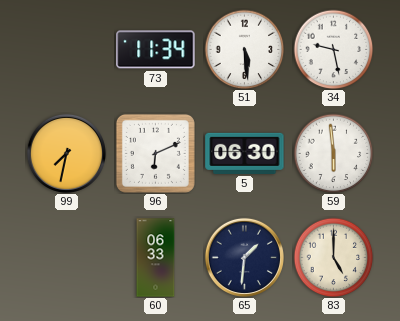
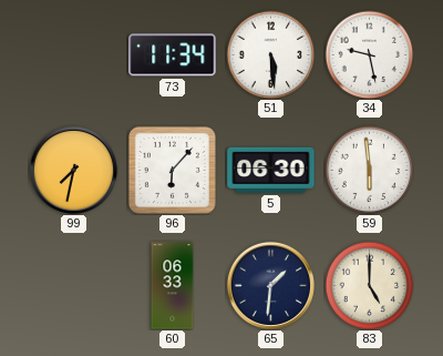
96: 6:11 -> 6:07 (172, 170)
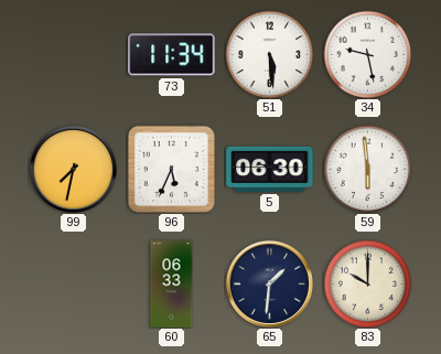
96: 6:07 -> 5:34 (171, 169)
83: 5:00 -> 10:00 (367, 283)
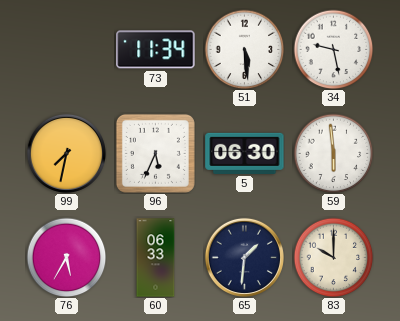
76: none -> 5:35 (66, 257)
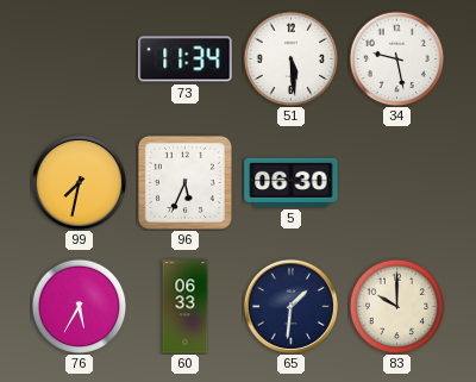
59: 5:59 -> none (333, 153)
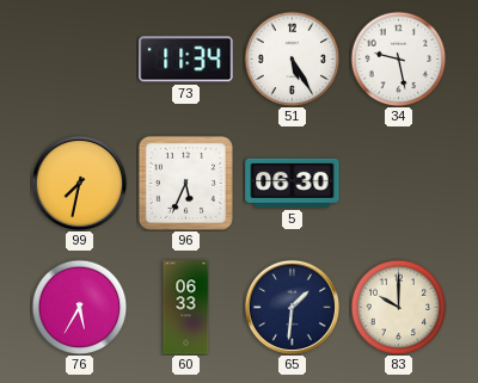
51: 5:29 -> 5:25 (292, 58)
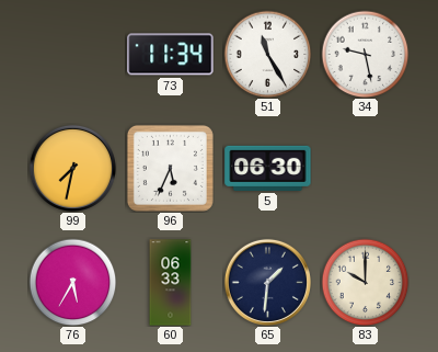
51: 5:25 -> 11:25 (267, 54)
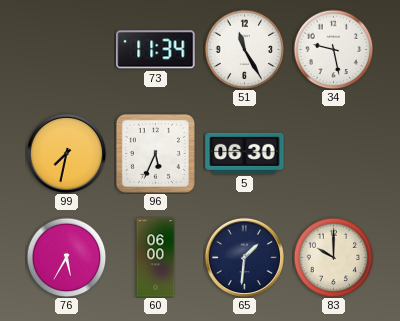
60: 06:33 -> 06:00 (156, 258)
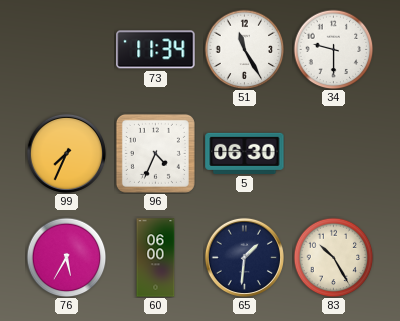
34: 9:28 -> 9:30 (333, 49)
99: 7:32 -> 7:34 (66, 153)
96: 5:34 -> 4:34 (155, 153)
83: 10:00 -> 10:25 (333, 257)
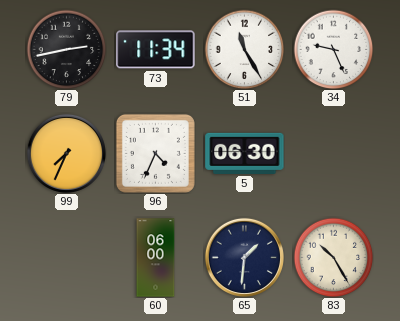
79: none -> 2:43 (66, 49)
34: 9:30 -> 9:26 (333, 49)
76: 5:35 -> none (66, 257)
